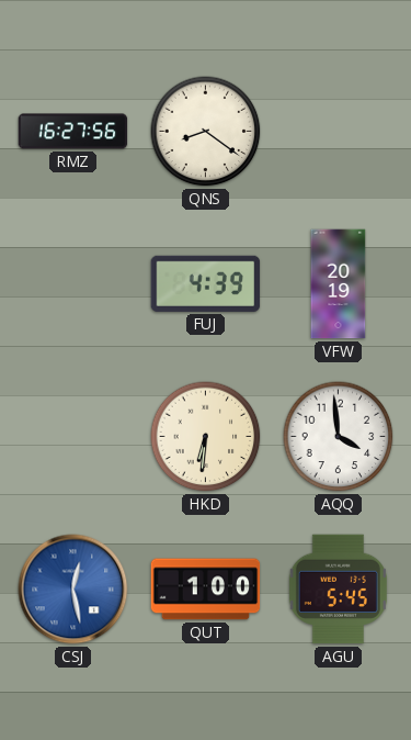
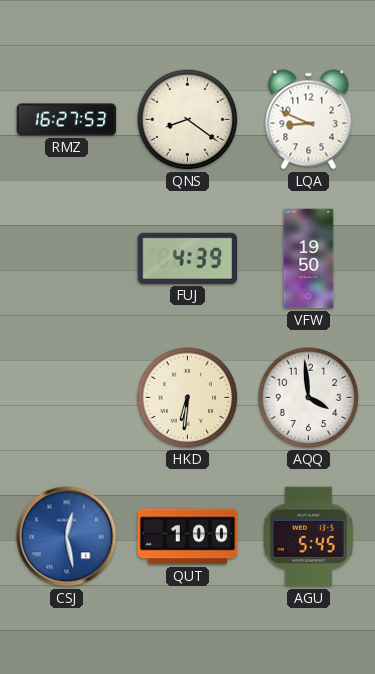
RMZ: 16:27:56 -> 16:27:53 (67, 120)
LQA: none -> 8:49 (309, 120)
VFW: 20:19 -> 19:50 (309, 259)
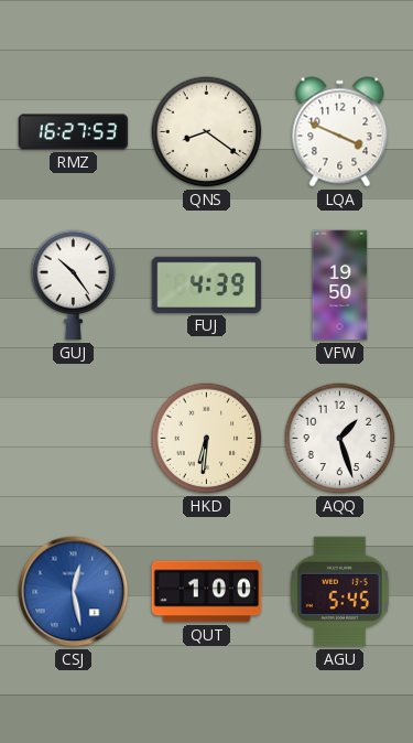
LQA: 8:49 -> 3:49 (340, 132)
GUJ: none -> 10:24 (74, 286)
AQQ: 3:59 -> 1:27 (340, 439)
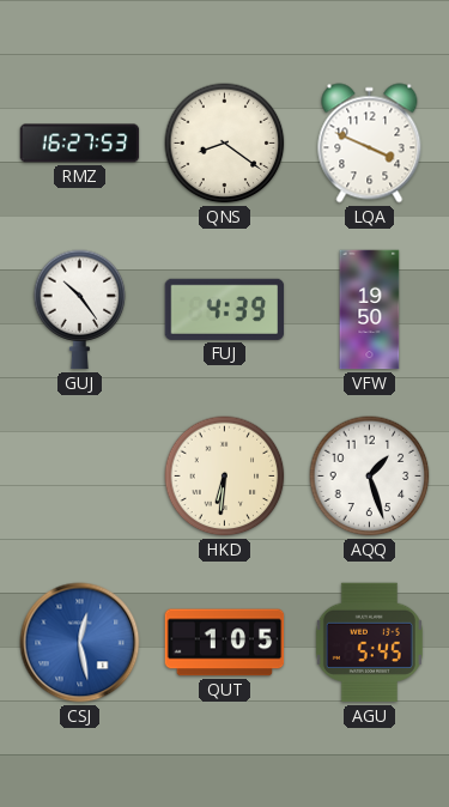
QUT: 1:00 -> 1:05 (225, 643)
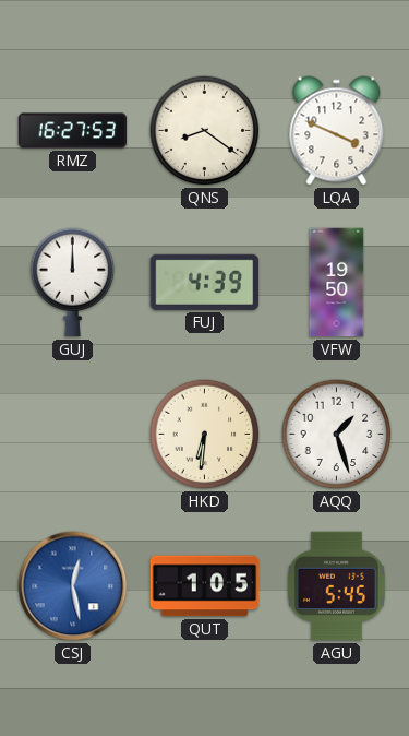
GUJ: 10:24 -> 12:00 (73, 283)
